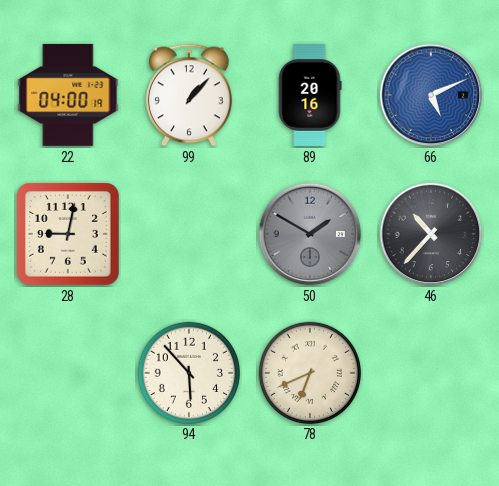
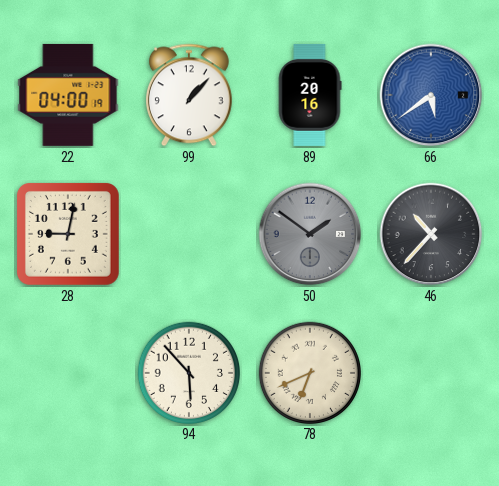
66: 5:11 -> 5:39 (431, 95)
50: 1:50 -> 1:51 (310, 234)
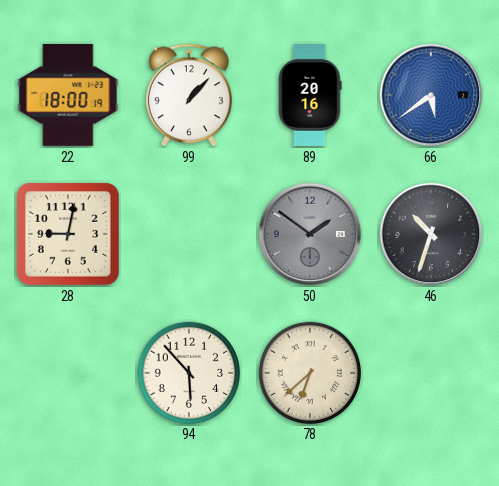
22: 04:00 -> 18:00 (68, 95)
46: 10:37 -> 10:33 (431, 234)
78: 6:41 -> 6:38 (309, 372)
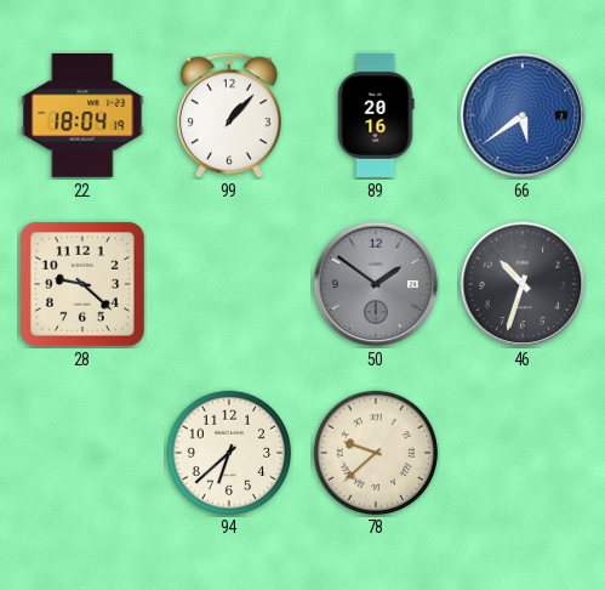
22: 18:00 -> 18:04 (82, 115)
28: 9:02 -> 9:22 (82, 284)
94: 5:53 -> 6:38 (228, 452)
78: 6:38 -> 9:38 (375, 452)
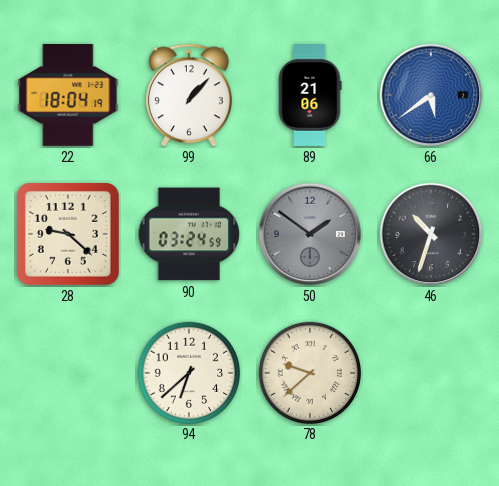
89: 20:16 -> 21:06 (310, 95)
90: none -> 03:24 (189, 234)
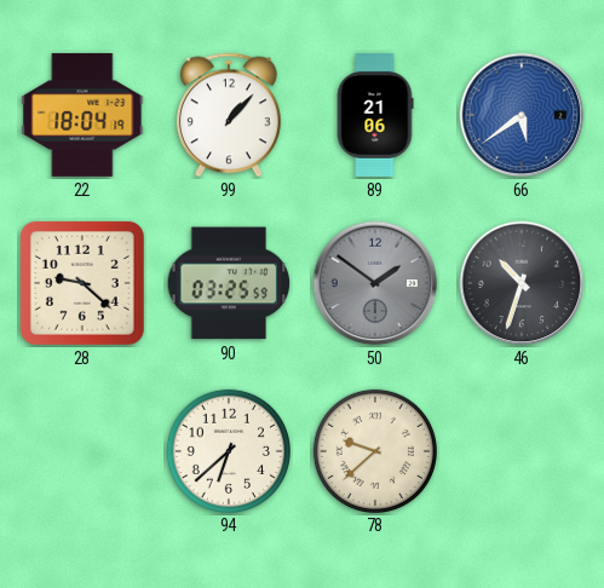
90: 03:24 -> 03:25 (229, 283)
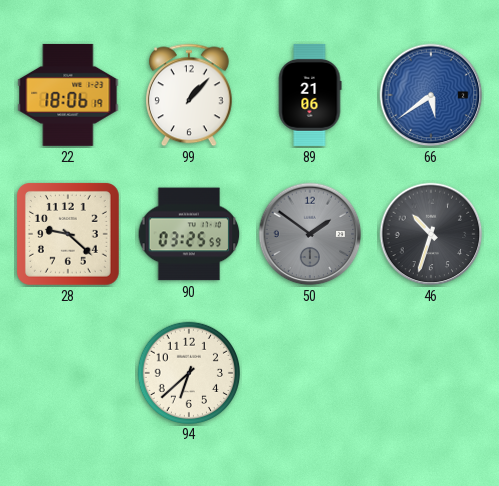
22: 18:04 -> 18:06 (68, 95)
78: 9:38 -> none (374, 450)
